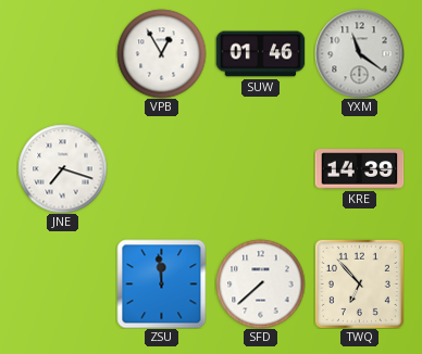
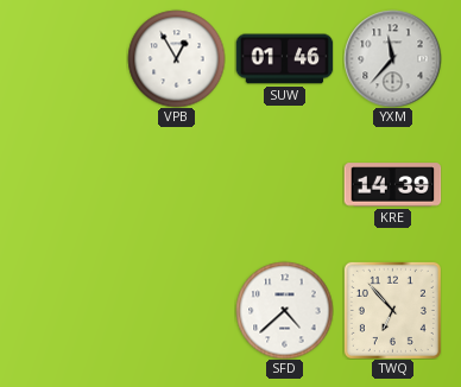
YXM: 11:21 -> 11:37 (392, 58)
JNE: 7:18 -> none (62, 168)
ZSU: 11:59 -> none (161, 283)
SFD: 7:38 -> 4:38 (284, 310)
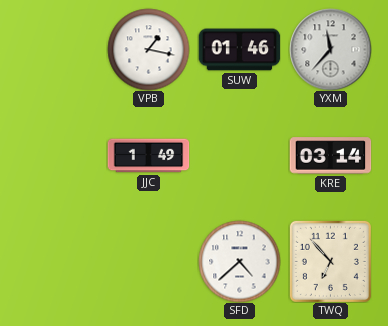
VPB: 12:55 -> 1:17 (148, 49)
JJC: none -> 1:49 (148, 156)
KRE: 14:39 -> 03:14 (330, 156)
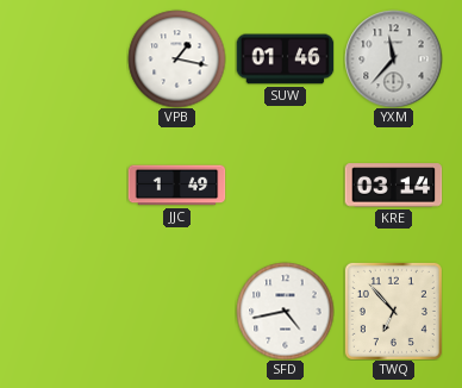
SFD: 4:38 -> 4:43 (285, 311)
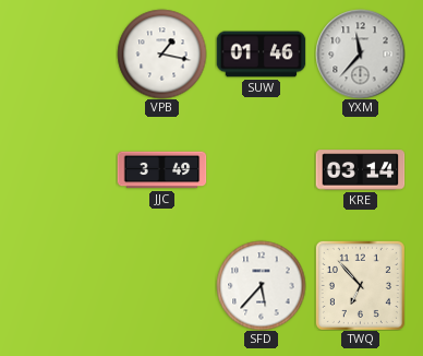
JJC: 1:49 -> 3:49 (161, 170)
SFD: 4:43 -> 5:37 (261, 285)
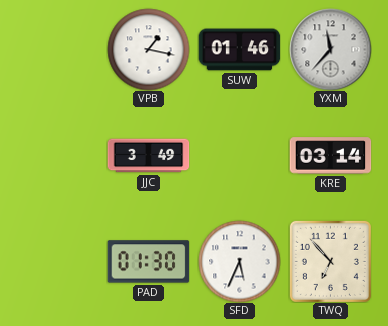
PAD: none -> 01:30 (148, 262)
SFD: 5:37 -> 5:34 (239, 261)
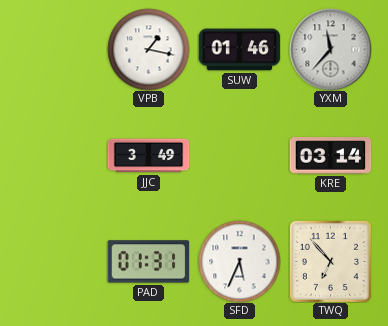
PAD: 01:30 -> 01:31 (148, 262)
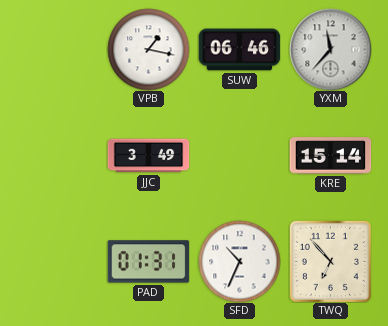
SUW: 01:46 -> 06:46 (239, 50)
KRE: 03:14 -> 15:14 (330, 156)
SFD: 5:34 -> 10:34 (239, 261)
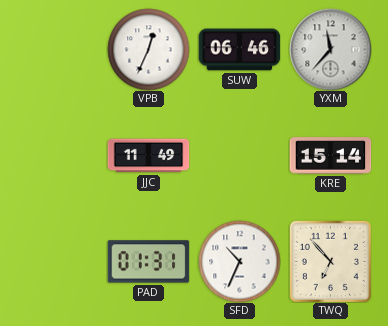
VPB: 1:17 -> 12:34 (148, 49)
JJC: 3:49 -> 11:49 (148, 156)
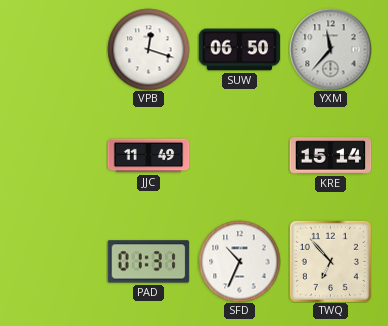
VPB: 12:34 -> 12:18 (148, 49)
SUW: 06:46 -> 06:50 (239, 50)
